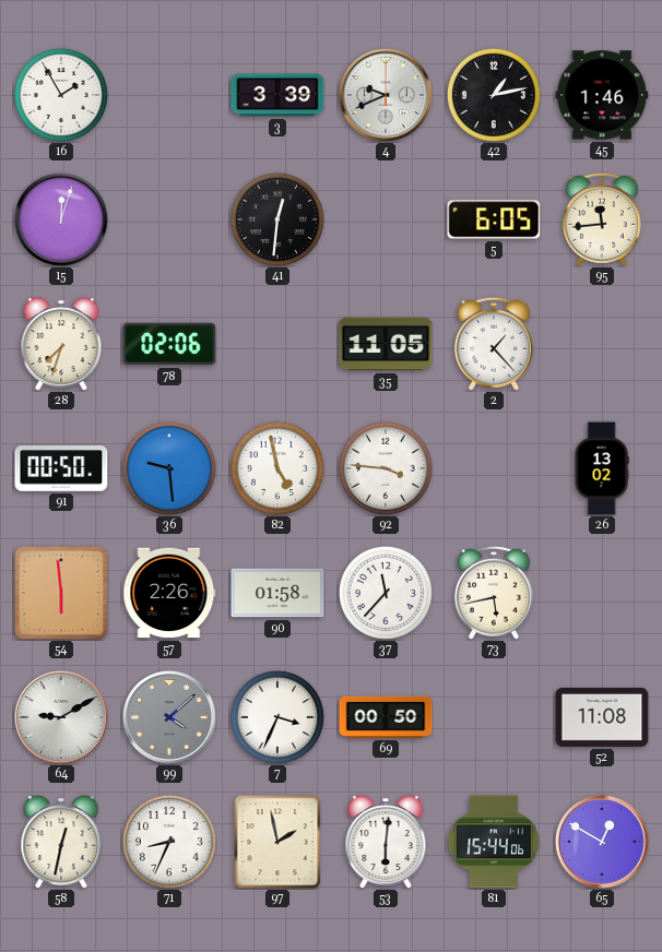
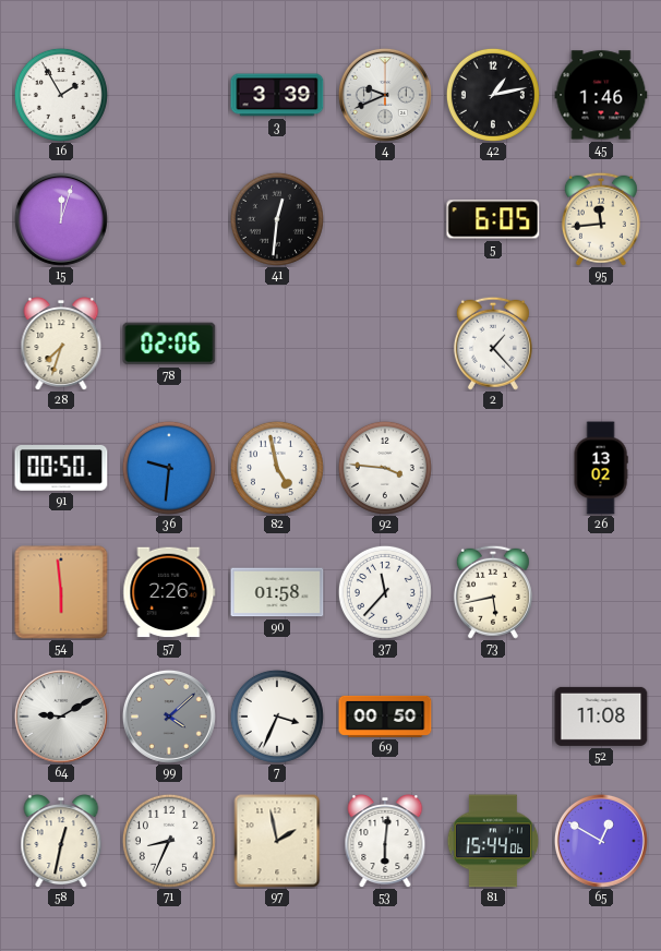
35: 11:05 -> none (386, 344)
36: 9:29 -> 9:31 (169, 468)
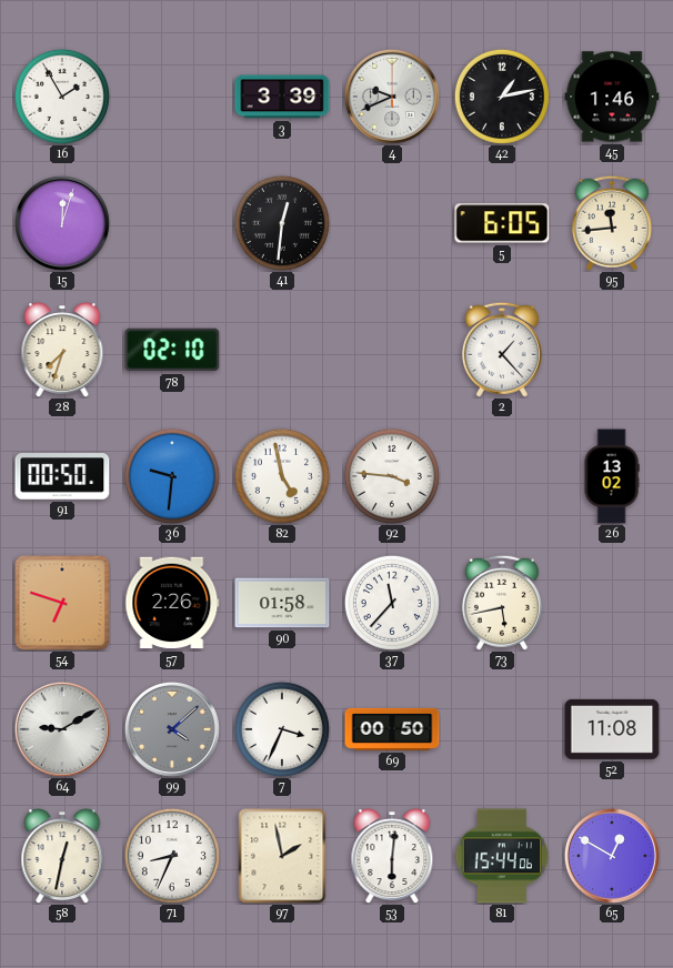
78: 02:06 -> 02:10 (172, 350)
54: 5:59 -> 6:48 (62, 603)
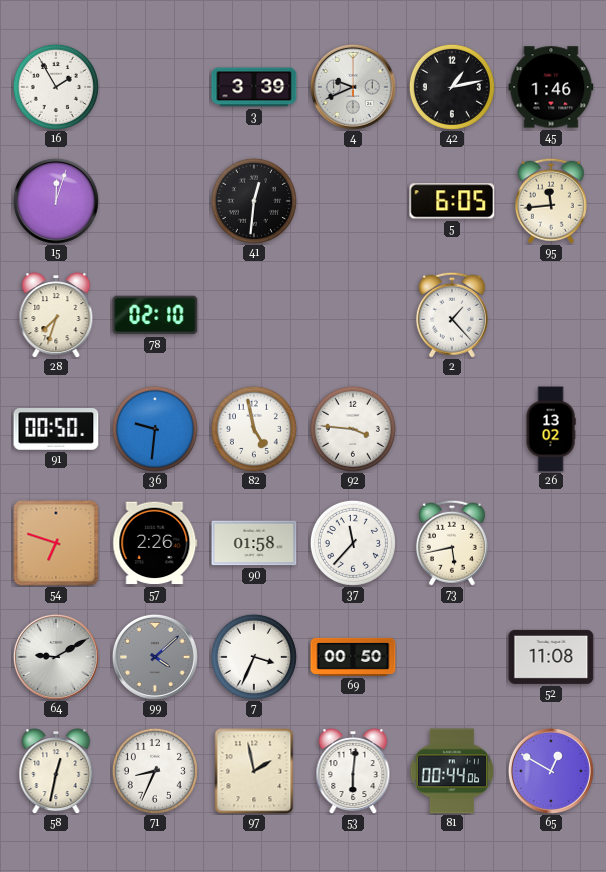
81: 15:44 -> 00:44 (452, 771)
